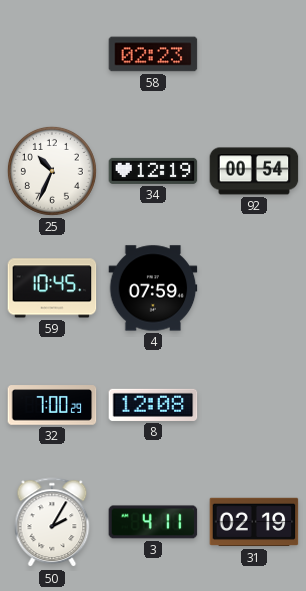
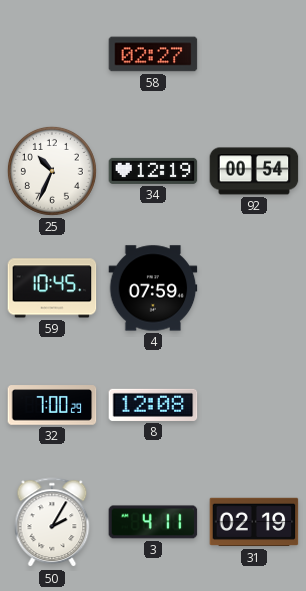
58: 02:23 -> 02:27 (153, 54)
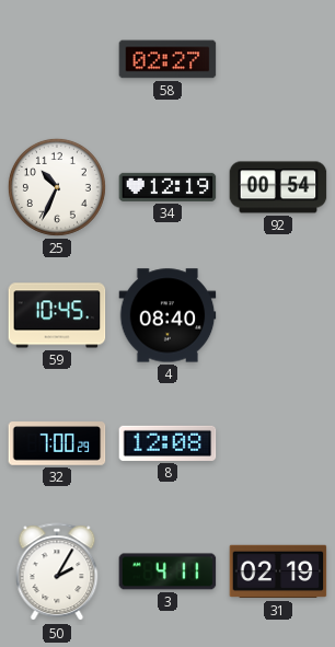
4: 07:59 -> 08:40 (168, 315)
